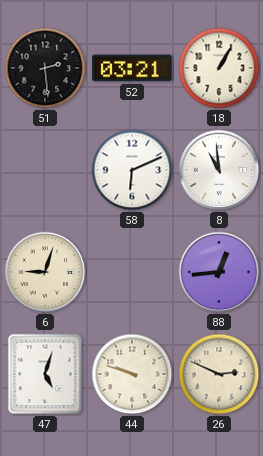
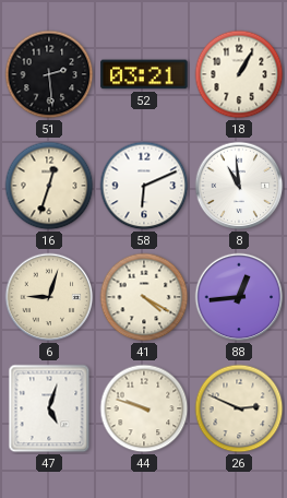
16: none -> 12:33 (49, 186)
41: none -> 4:20 (144, 297)
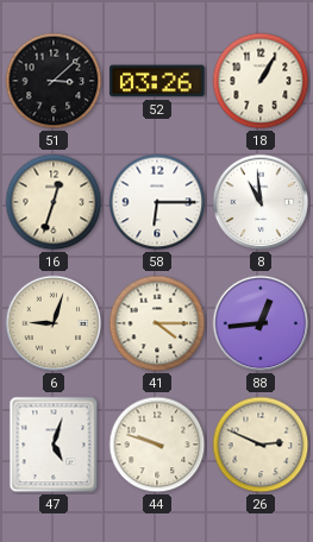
51: 2:29 -> 3:08 (54, 81)
52: 03:21 -> 03:26 (157, 81)
58: 6:11 -> 6:15 (157, 202)
41: 4:20 -> 4:15 (157, 323)
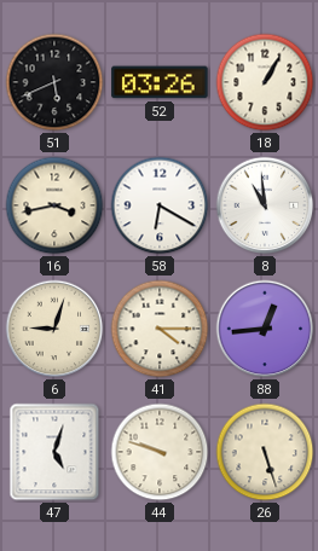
51: 3:08 -> 5:41 (54, 82)
16: 12:33 -> 3:43 (54, 205)
58: 6:15 -> 6:20 (160, 205)
26: 2:49 -> 5:27 (265, 452)
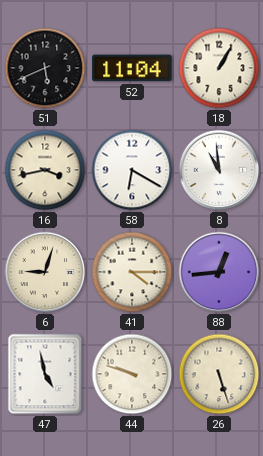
52: 03:26 -> 11:04 (132, 68)
47: 5:03 -> 4:58 (45, 374)
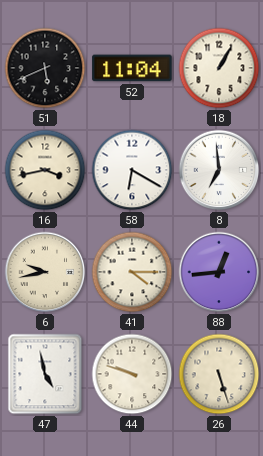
8: 10:59 -> 6:59 (219, 170)
6: 9:03 -> 9:43 (45, 272)
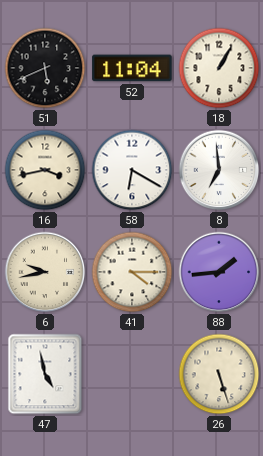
88: 12:44 -> 1:44 (219, 272)
44: 9:48 -> none (132, 374)
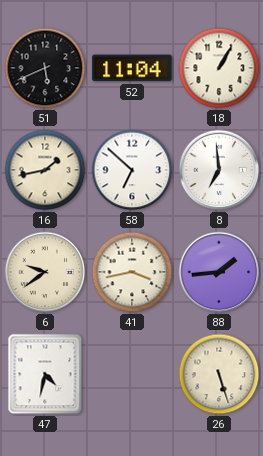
16: 3:43 -> 1:43 (45, 170)
58: 6:20 -> 6:52 (132, 170)
6: 9:43 -> 9:39 (45, 272)
41: 4:15 -> 3:43 (132, 272)
47: 4:58 -> 4:32 (45, 374)
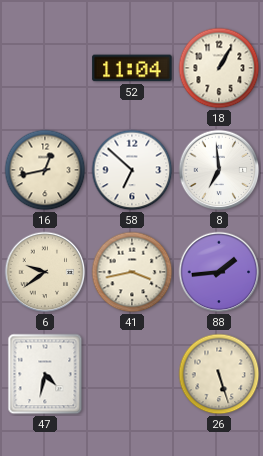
51: 5:41 -> none (45, 68)
16: 1:43 -> 12:43 (45, 170)
